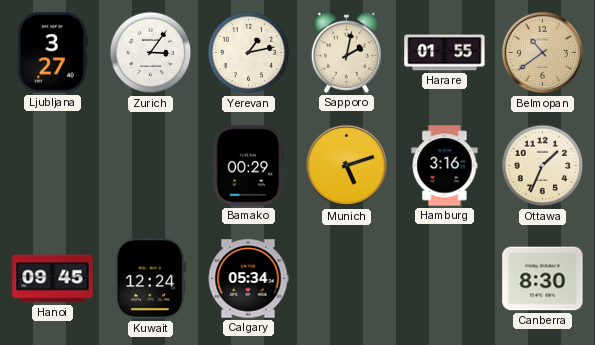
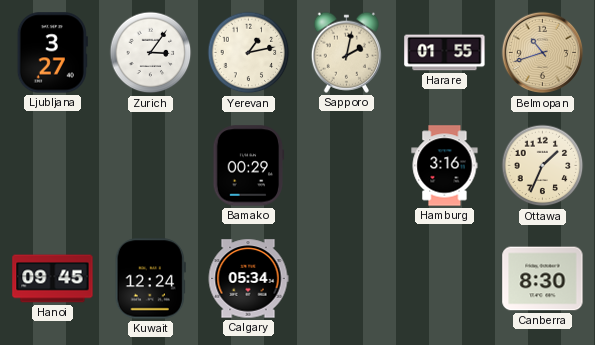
Belmopan: 10:39 -> 10:42 (543, 53)
Munich: 5:12 -> none (347, 166)
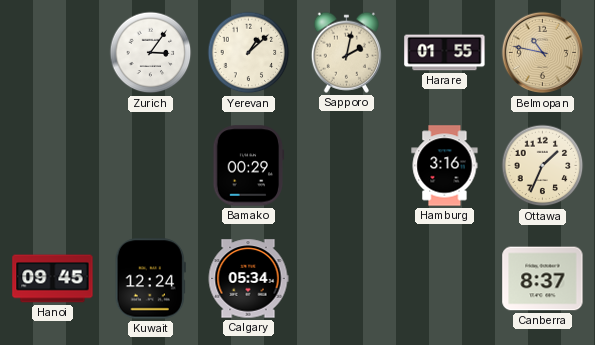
Ljubljana: 3:27 -> none (52, 53)
Yerevan: 1:13 -> 1:08 (249, 53)
Belmopan: 10:42 -> 10:47 (543, 53)
Canberra: 8:30 -> 8:37 (543, 279)
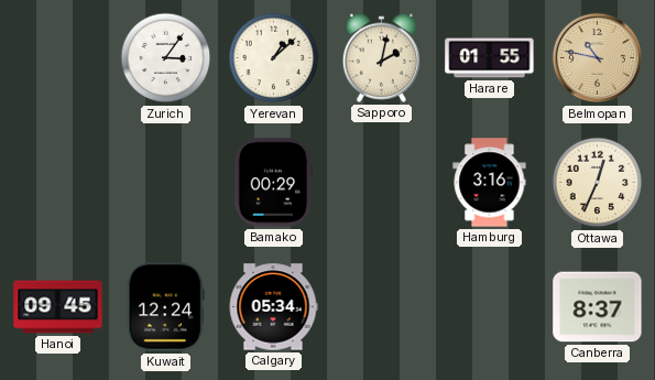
Ottawa: 1:34 -> 12:34 (598, 183)
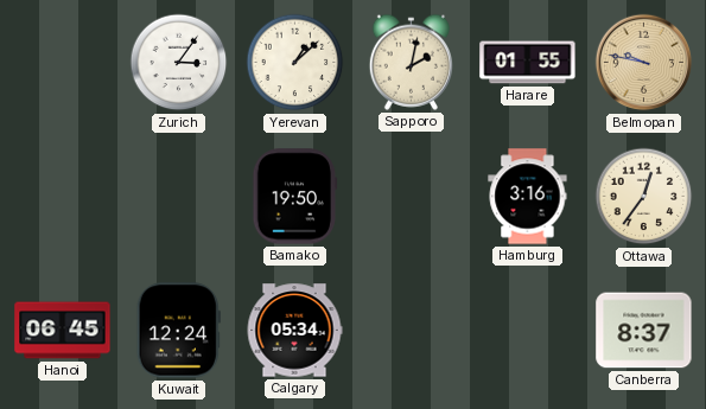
Belmopan: 10:47 -> 9:47 (644, 63)
Bamako: 00:29 -> 19:50 (295, 197)
Ottawa: 12:34 -> 12:36 (644, 197)
Hanoi: 09:45 -> 06:45 (63, 331)
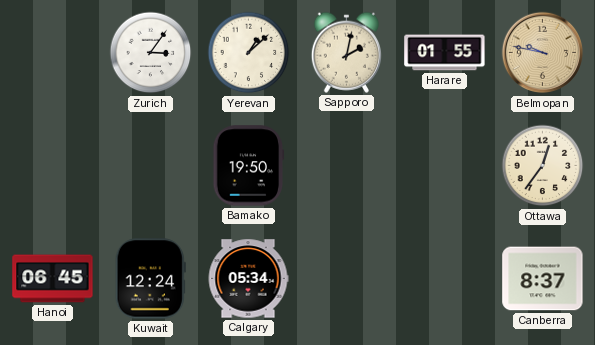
Hamburg: 3:16 -> none (528, 197)
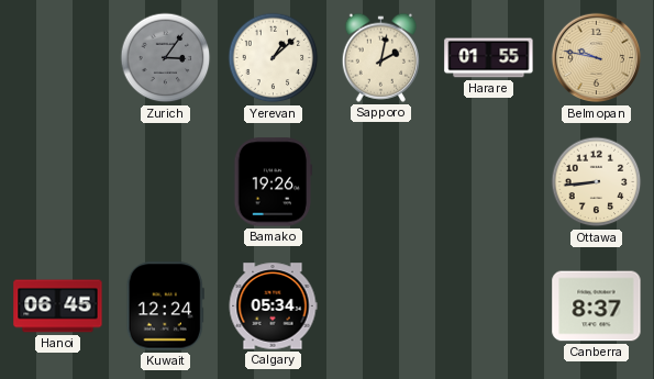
Zurich dial: white -> grey (166, 58)
Bamako: 19:50 -> 19:26 (274, 182)
Ottawa: 12:36 -> 8:44 (597, 182)
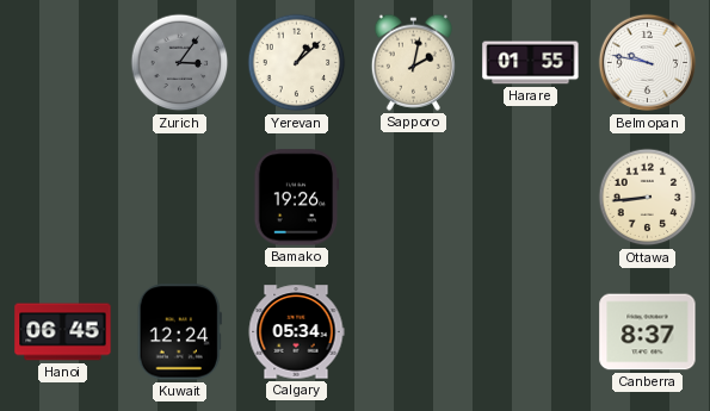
Belmopan dial: champagne -> white (648, 63)
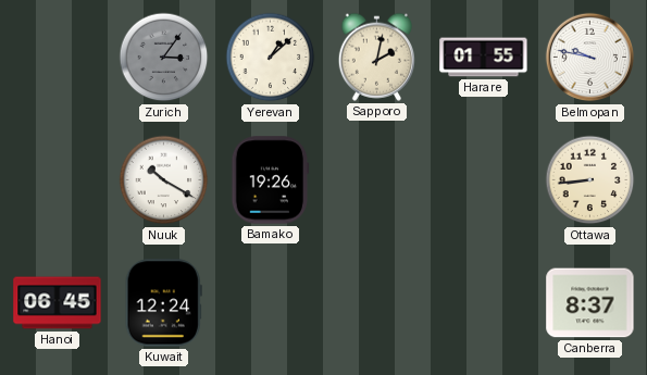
Nuuk: none -> 10:20 (164, 180)
Calgary: 05:34 -> none (296, 332)
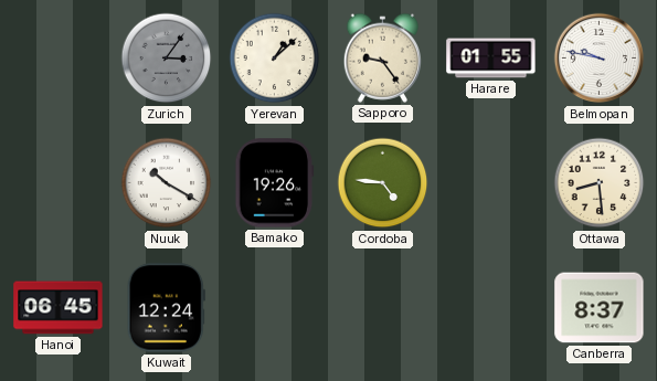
Sapporo: 2:02 -> 9:24 (382, 57)
Cordoba: none -> 4:46 (383, 183)
Ottawa: 8:44 -> 8:29 (600, 183)
